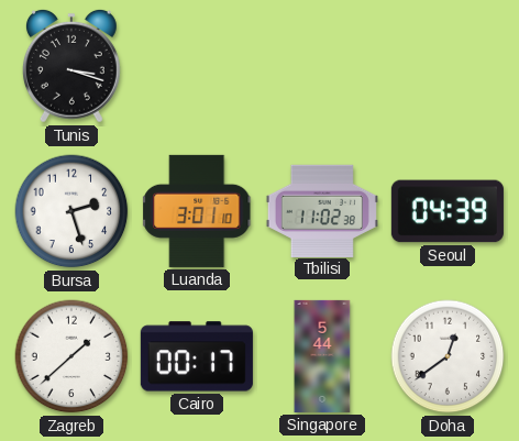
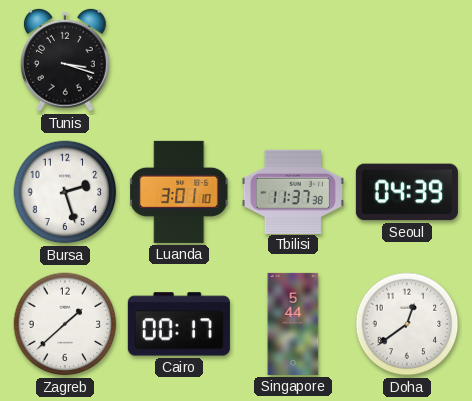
Tbilisi: 11:02 -> 11:37 (293, 191)
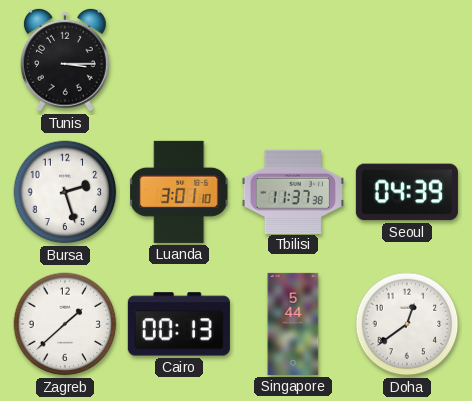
Tunis: 3:18 -> 3:15 (65, 60)
Cairo: 00:17 -> 00:13 (179, 324)
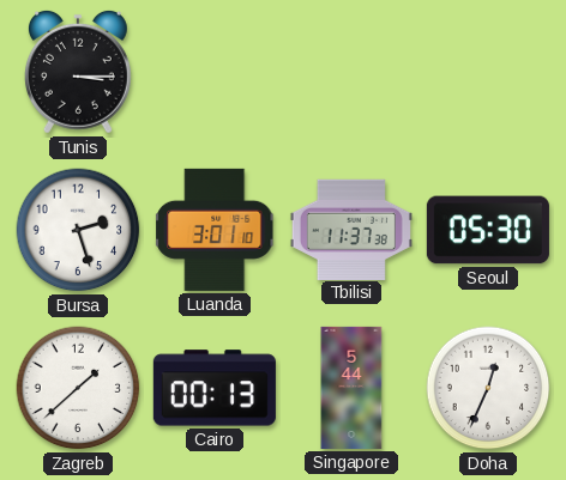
Seoul: 04:39 -> 05:30 (488, 230)
Doha: 12:39 -> 12:34 (488, 388)
